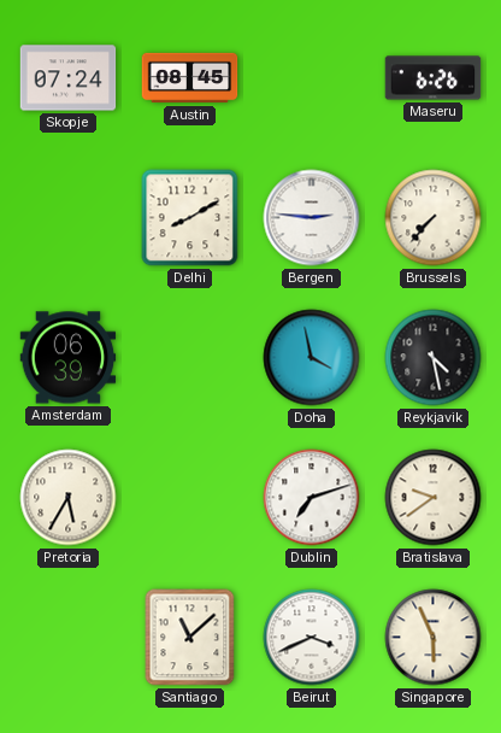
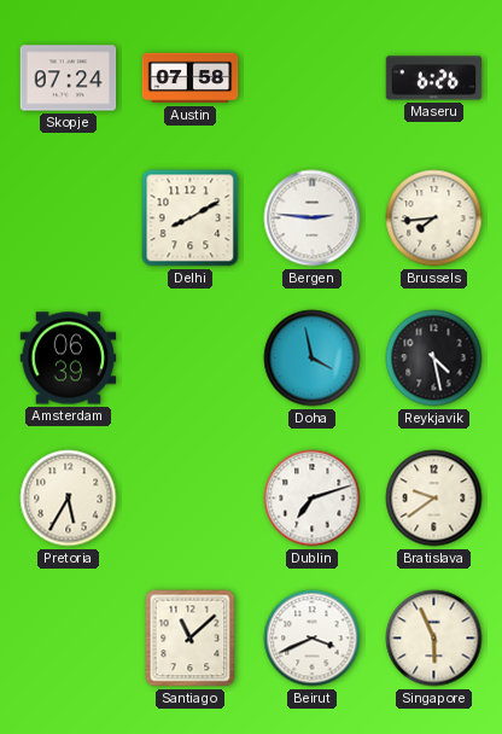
Austin: 08:45 -> 07:58 (191, 78)
Brussels: 7:37 -> 7:44 (434, 219)
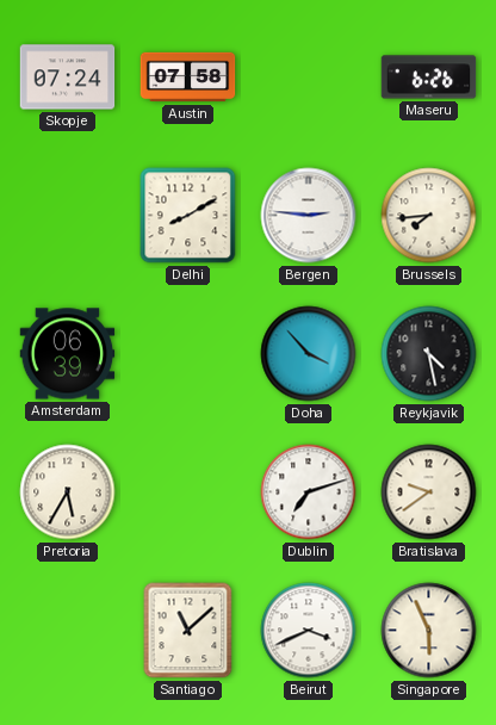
Doha: 3:58 -> 3:53 (309, 354)
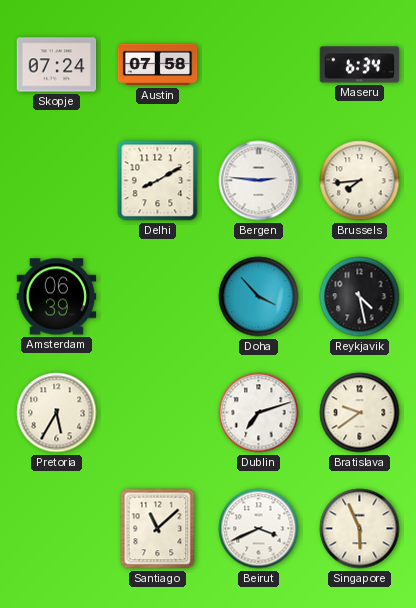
Maseru: 6:26 -> 6:34 (360, 65)
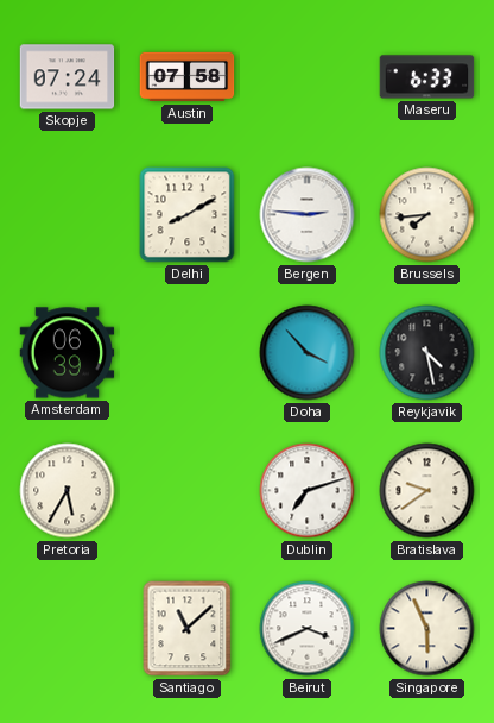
Maseru: 6:34 -> 6:33 (427, 77)
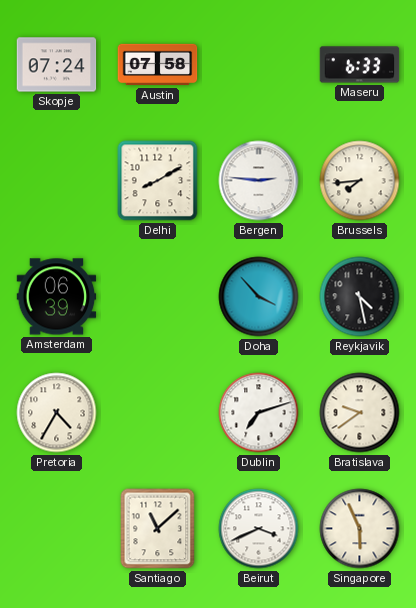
Pretoria: 5:35 -> 4:35 (57, 413)
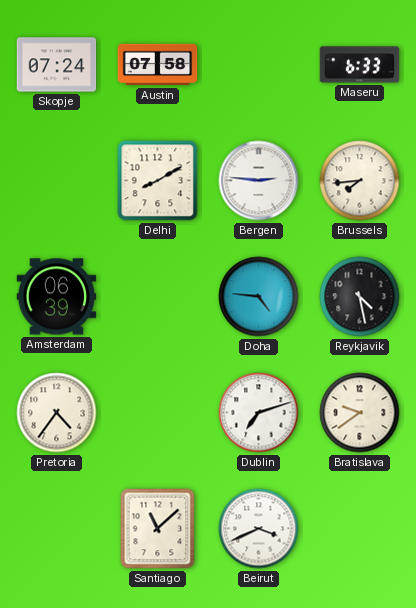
Doha: 3:53 -> 4:46 (259, 297)
Pretoria: 4:35 -> 4:36 (57, 413)
Singapore: 5:56 -> none (360, 529)
